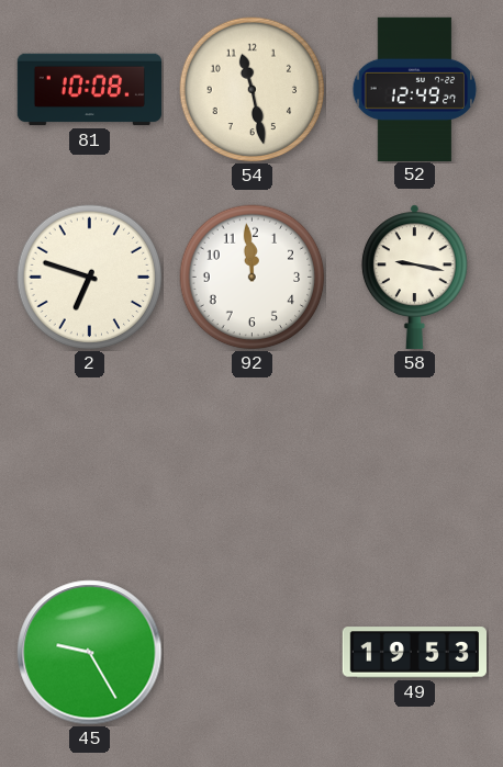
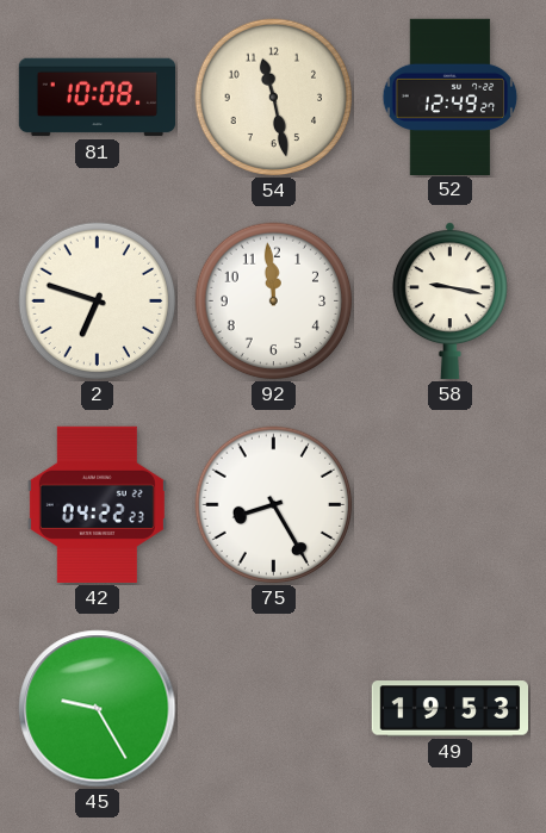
42: none -> 04:22 (97, 504)
75: none -> 8:25 (274, 505)
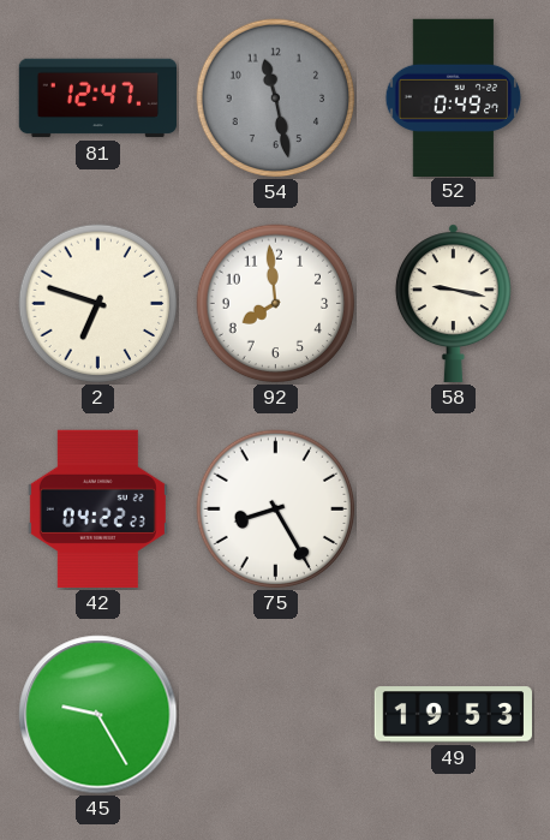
81: 10:08 -> 12:47 (98, 99)
54 dial: cream -> grey (276, 99)
52: 12:49 -> 0:49 (454, 97)
92: 11:59 -> 7:59 (276, 304)
